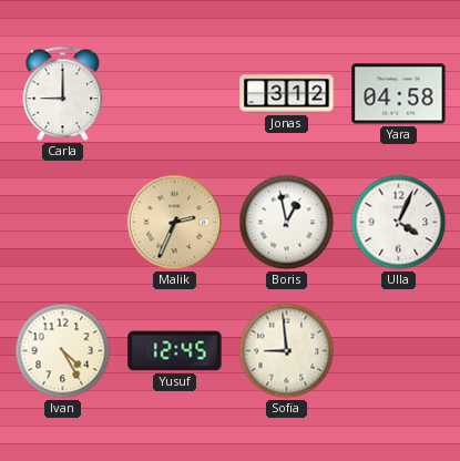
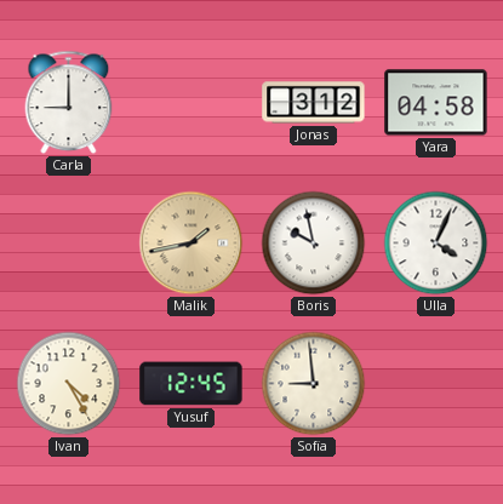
Malik: 2:34 -> 1:43 (192, 244)
Boris: 12:58 -> 9:58 (314, 244)
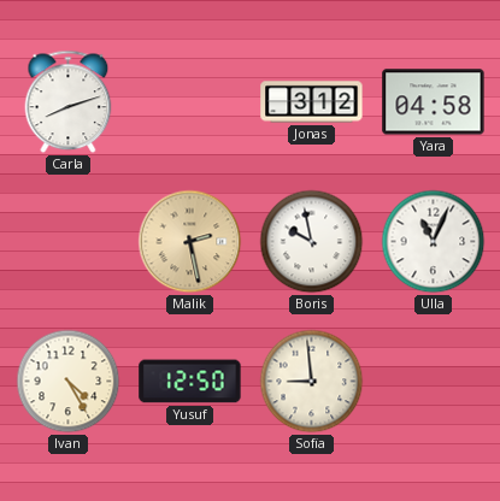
Carla: 9:00 -> 8:12 (69, 102)
Malik: 1:43 -> 2:28 (190, 242)
Ulla: 4:04 -> 11:04 (434, 242)
Yusuf: 12:45 -> 12:50 (190, 382)
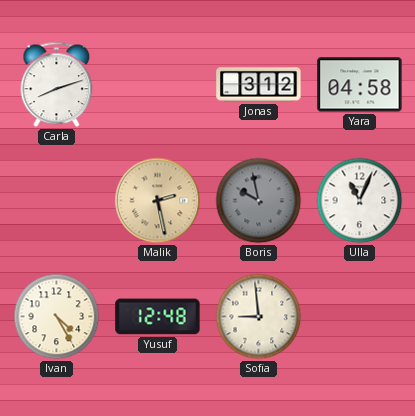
Boris dial: white -> grey (259, 201)
Yusuf: 12:50 -> 12:48 (158, 317)
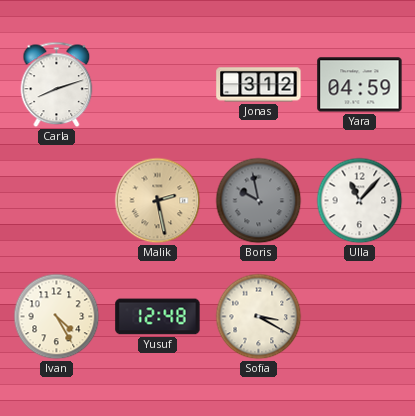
Yara: 04:58 -> 04:59 (360, 85)
Ulla: 11:04 -> 11:07 (360, 201)
Sofia: 8:59 -> 3:20 (259, 317)
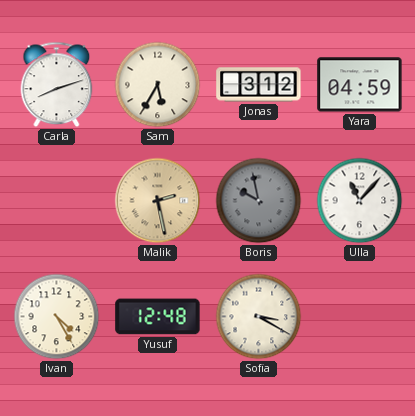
Sam: none -> 5:35 (158, 85)
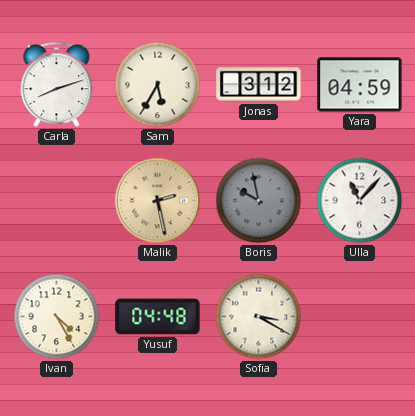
Yusuf: 12:48 -> 04:48 (158, 317)
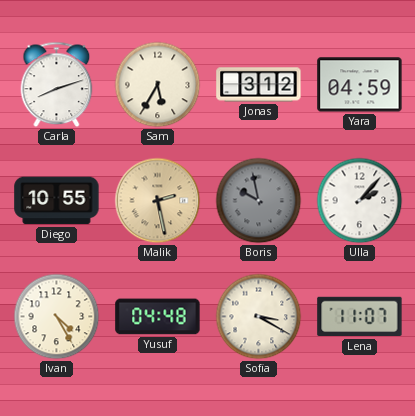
Diego: none -> 10:55 (57, 201)
Ulla: 11:07 -> 2:07 (360, 201)
Lena: none -> 11:07 (360, 317)
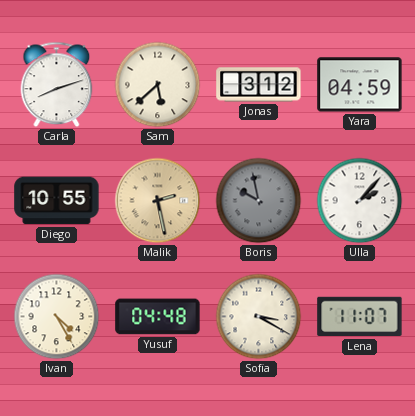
Sam: 5:35 -> 5:38 (158, 85)
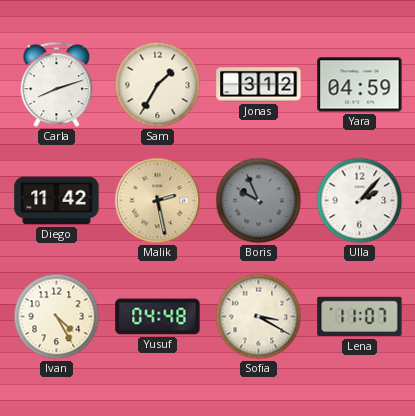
Sam: 5:38 -> 1:35 (158, 85)
Diego: 10:55 -> 11:42 (57, 201)
Boris: 9:58 -> 9:56 (259, 201)
